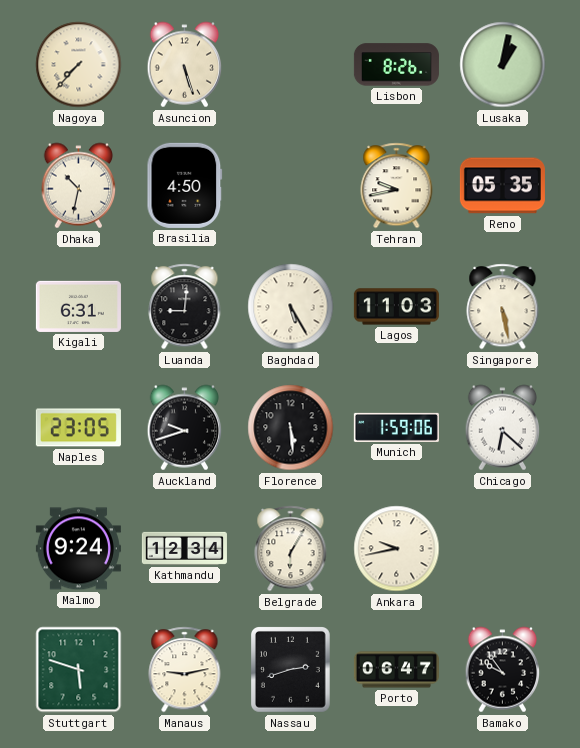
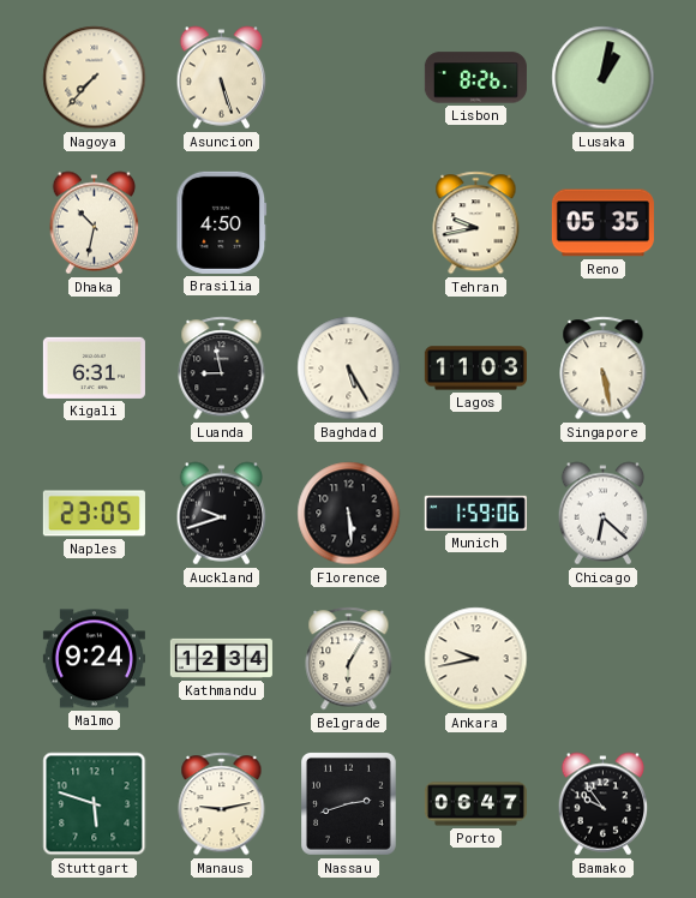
Luanda: 9:01 -> 8:58 (222, 369)
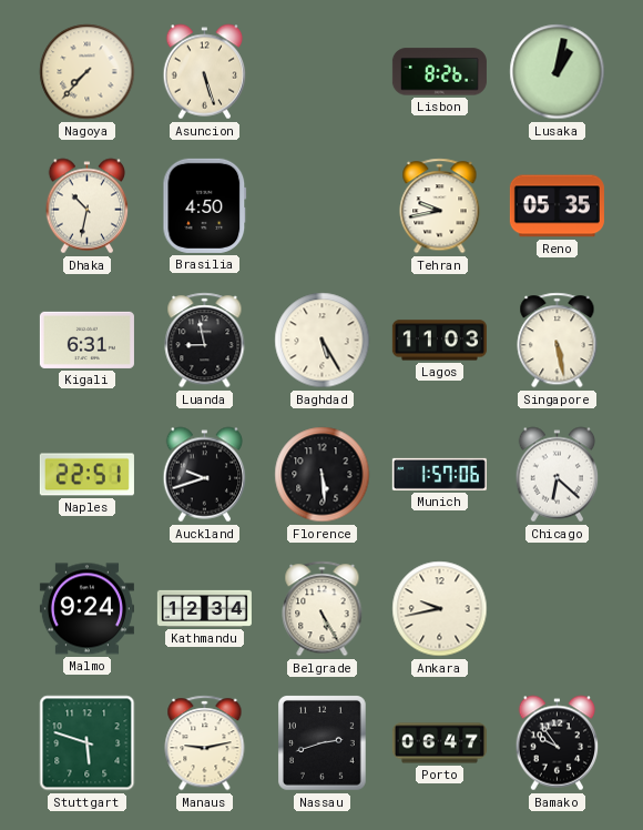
Naples: 23:05 -> 22:51 (86, 475)
Munich: 1:59 -> 1:57 (439, 474)
Belgrade: 6:05 -> 5:25 (323, 609)
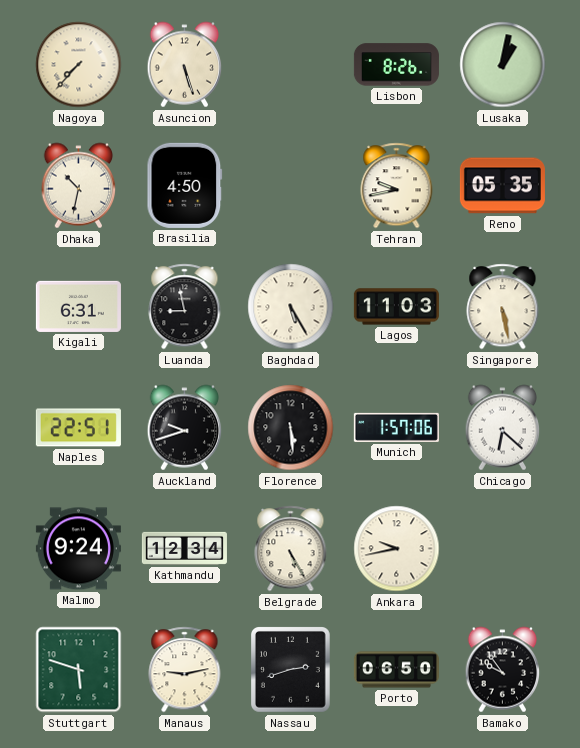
Porto: 06:47 -> 06:50 (396, 670)
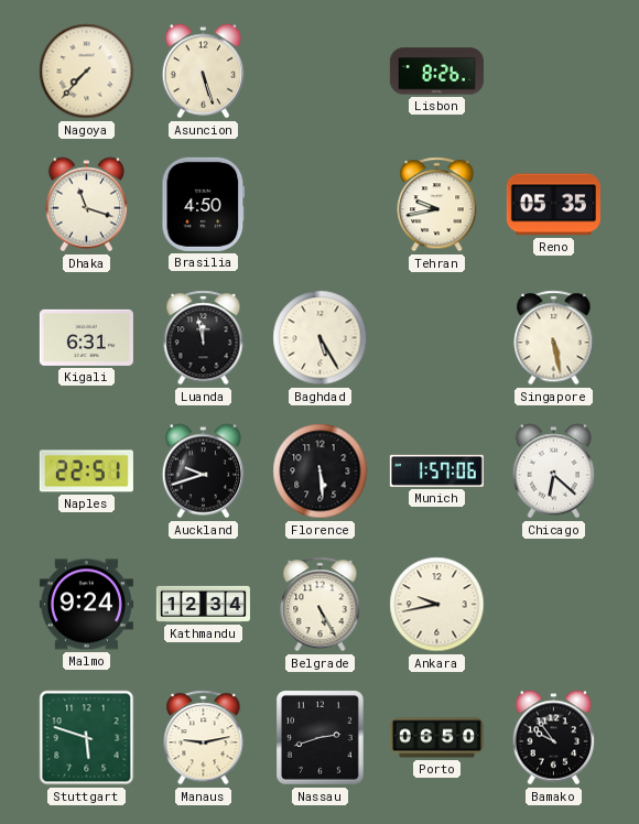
Lusaka: 1:02 -> none (503, 65)
Dhaka: 10:32 -> 11:18 (87, 205)
Luanda: 8:58 -> 11:58 (204, 338)
Lagos: 11:03 -> none (396, 307)
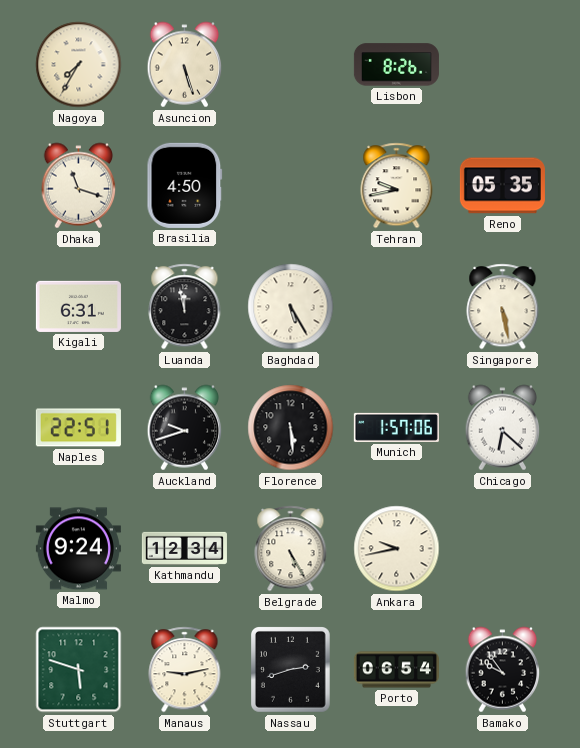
Nagoya: 7:37 -> 7:35 (79, 65)
Porto: 06:50 -> 06:54 (396, 670)
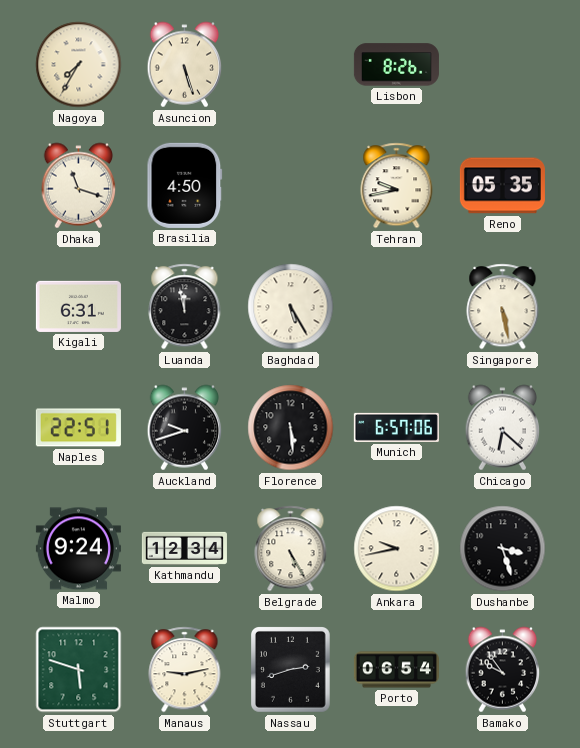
Munich: 1:57 -> 6:57 (396, 427)
Dushanbe: none -> 3:27 (503, 549)
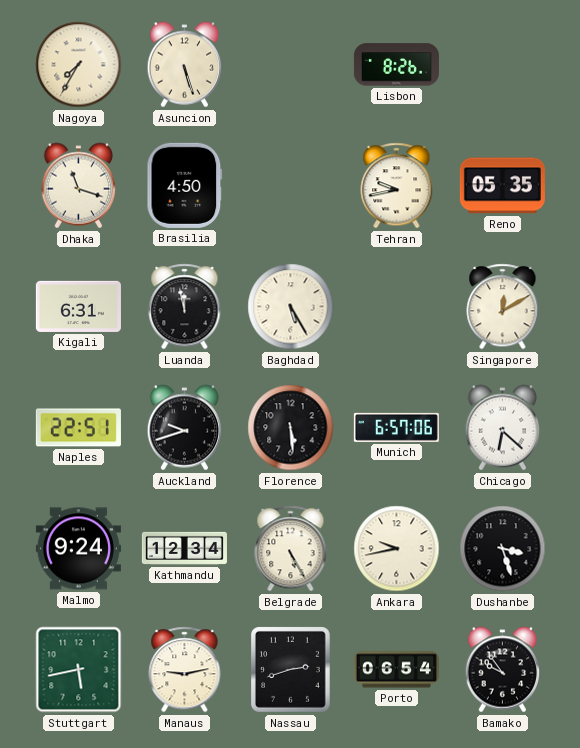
Singapore: 5:28 -> 12:10 (503, 307)
Stuttgart: 5:48 -> 5:43 (79, 670)
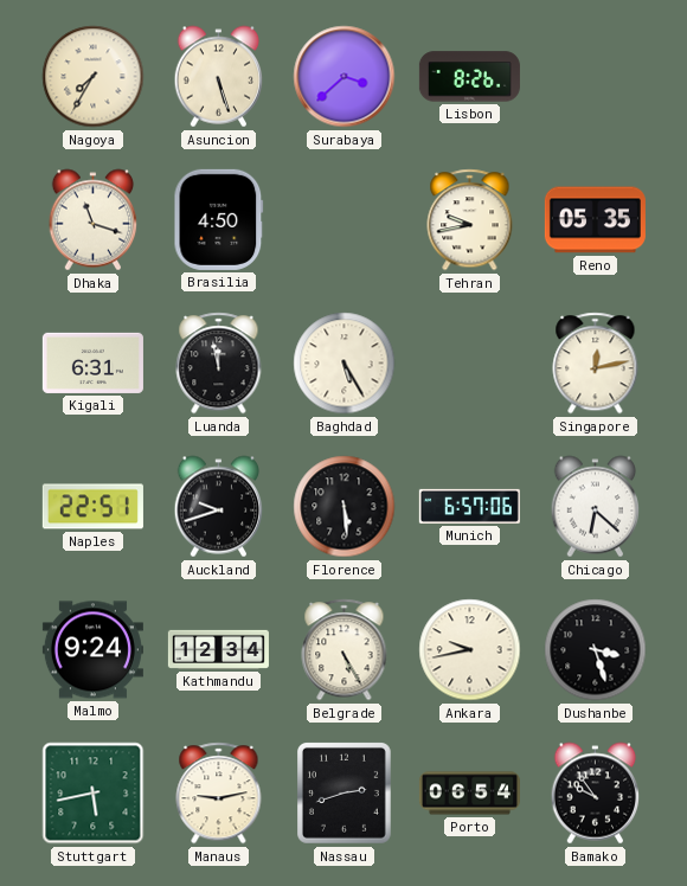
Surabaya: none -> 3:38 (345, 77)
Singapore: 12:10 -> 12:13 (596, 364)
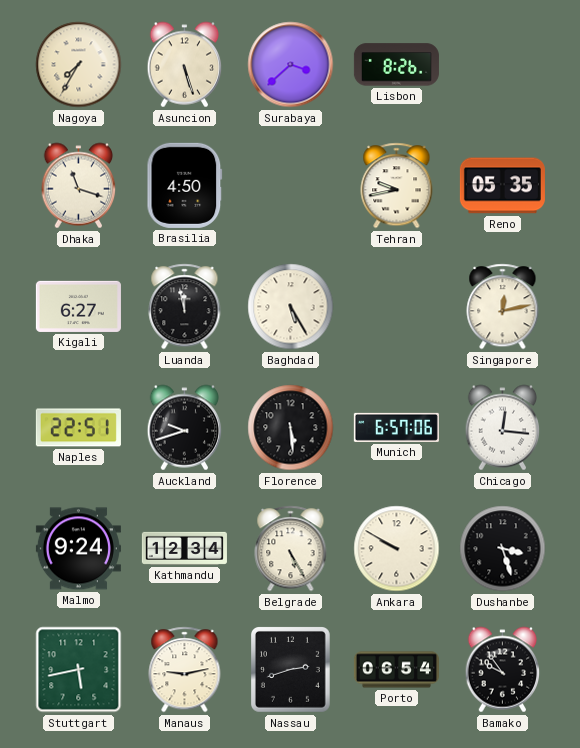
Kigali: 6:31 -> 6:27 (78, 306)
Chicago: 6:22 -> 12:16 (503, 428)
Ankara: 9:43 -> 9:50 (397, 549)
